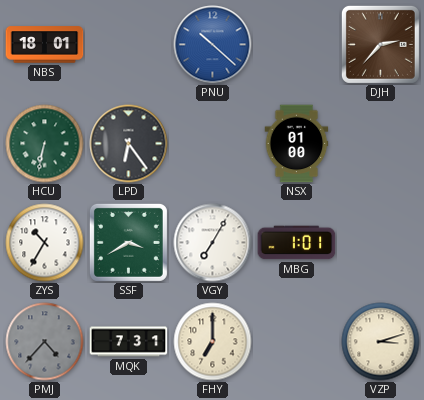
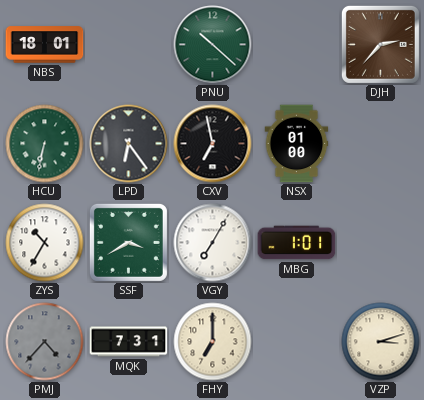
PNU dial: blue -> green (213, 45)
CXV: none -> 6:58 (213, 144)
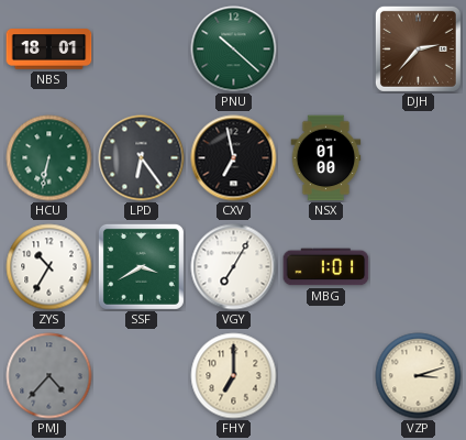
MQK: 7:31 -> none (129, 342)
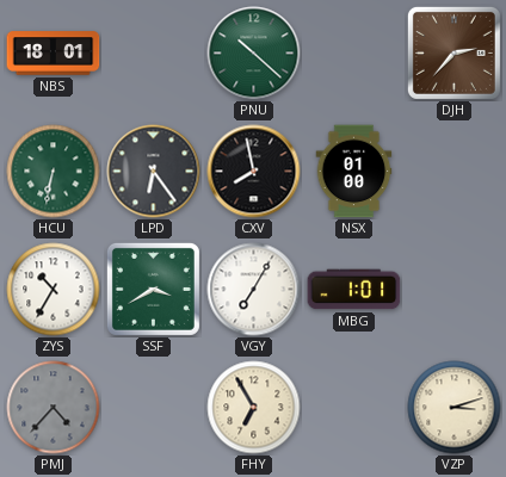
CXV: 6:58 -> 7:58 (254, 172)
FHY: 7:00 -> 6:55 (254, 408)
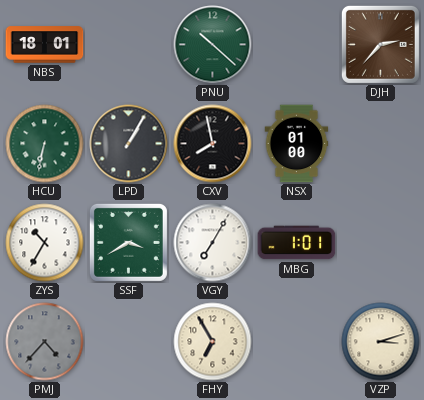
LPD: 6:24 -> 1:05 (129, 144)
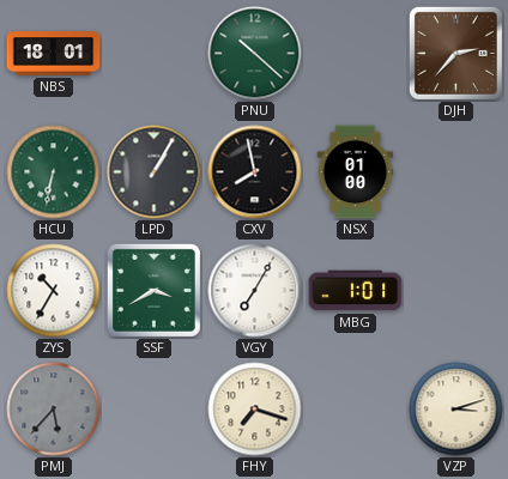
PMJ: 4:37 -> 5:37 (54, 410)
FHY: 6:55 -> 7:18 (255, 410)
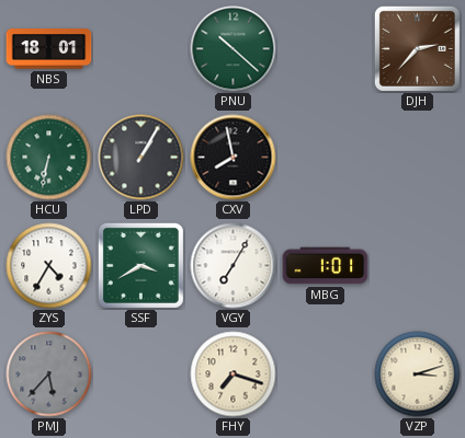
NSX: 01:00 -> none (356, 172)
ZYS: 10:35 -> 4:35 (49, 266)
